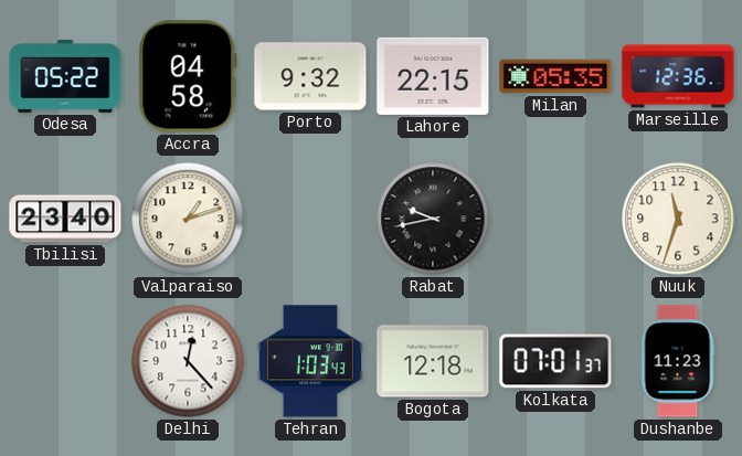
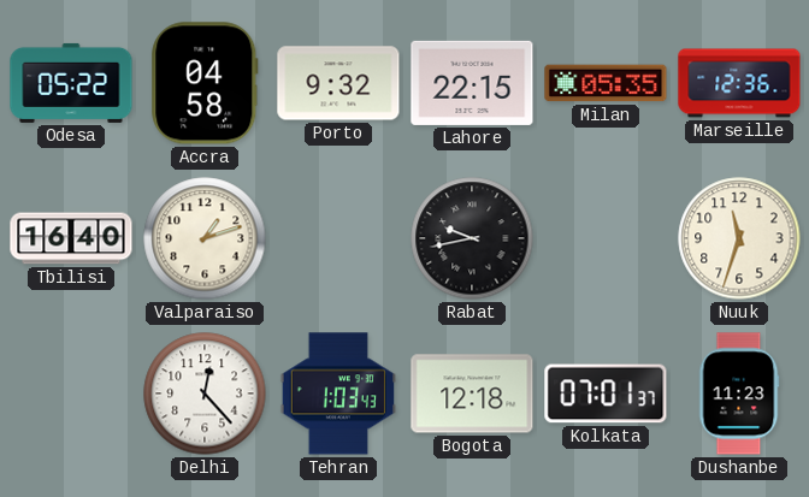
Tbilisi: 23:40 -> 16:40 (71, 238)
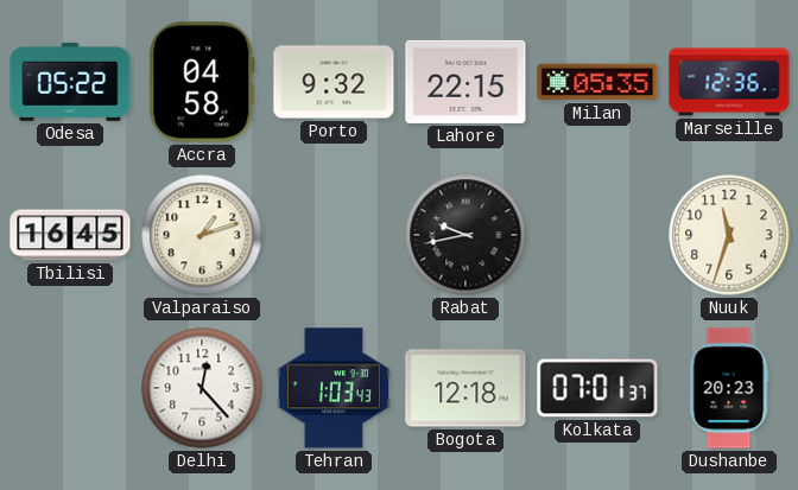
Tbilisi: 16:40 -> 16:45 (70, 235)
Dushanbe: 11:23 -> 20:23 (729, 388)
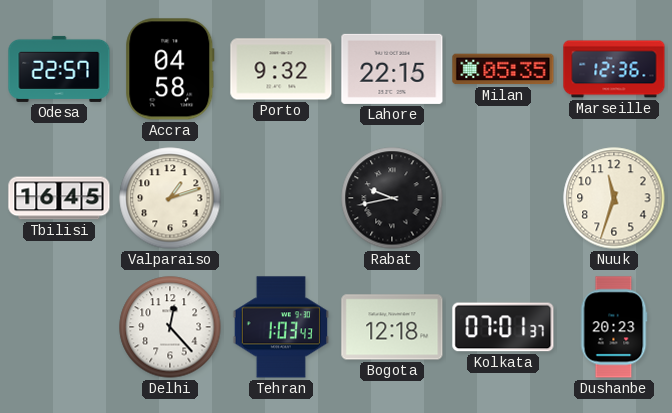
Odesa: 05:22 -> 22:57 (59, 69)
